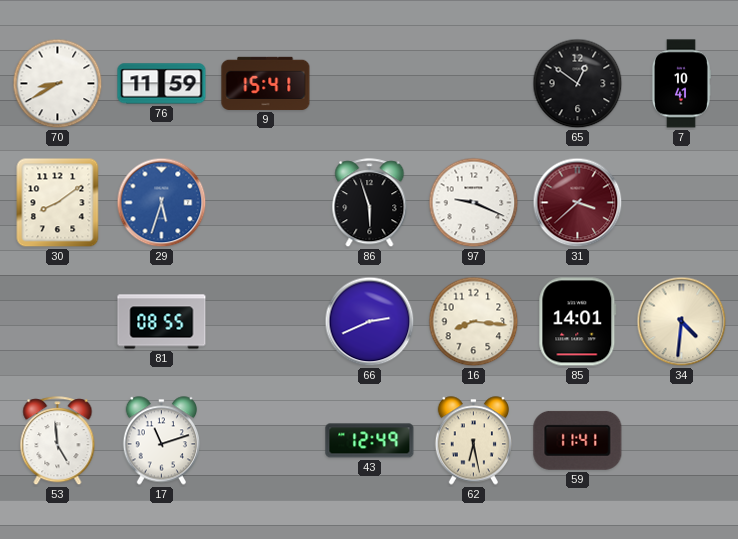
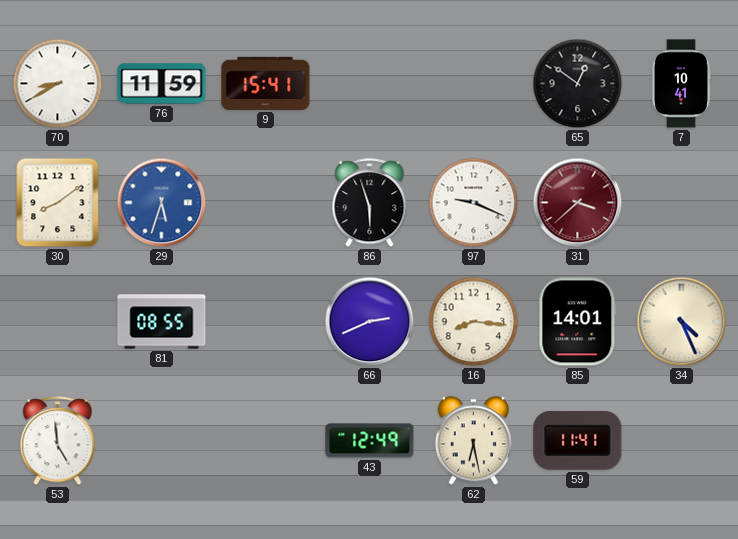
34: 4:31 -> 4:26 (682, 322)
17: 11:12 -> none (161, 441)
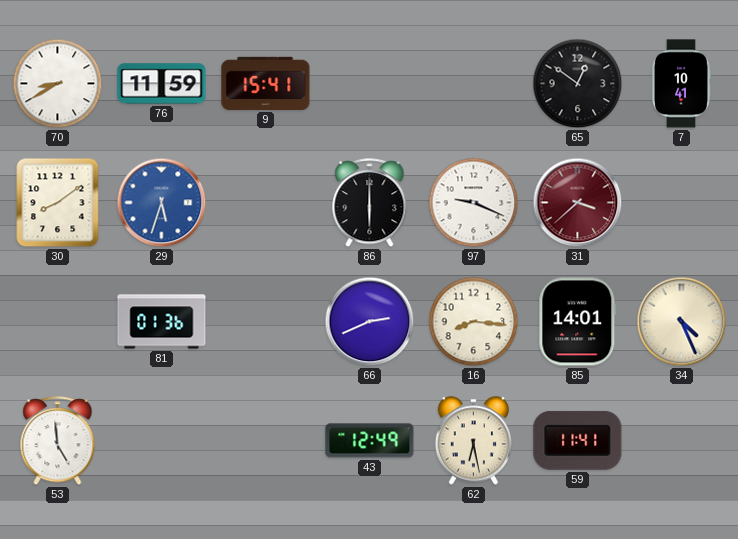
86: 5:57 -> 6:00 (370, 203)
81: 08:55 -> 01:36 (162, 322)
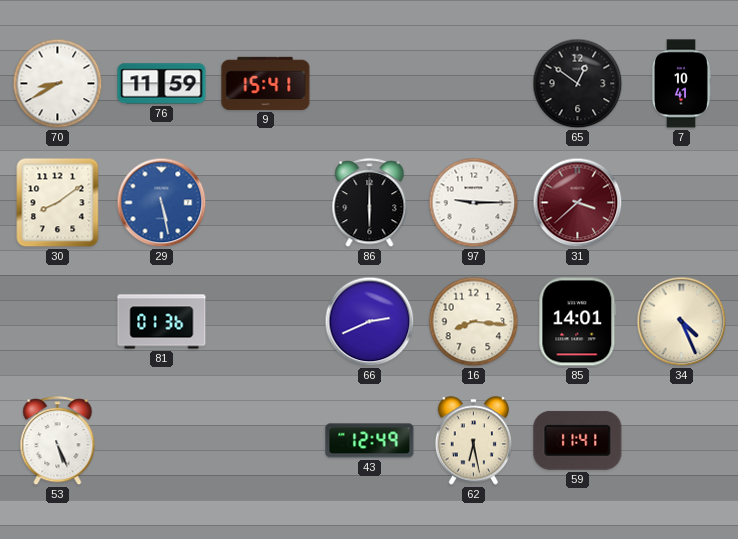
29: 5:33 -> 5:28 (162, 203)
97: 9:19 -> 9:15 (474, 203)
53: 4:59 -> 5:26 (58, 441)
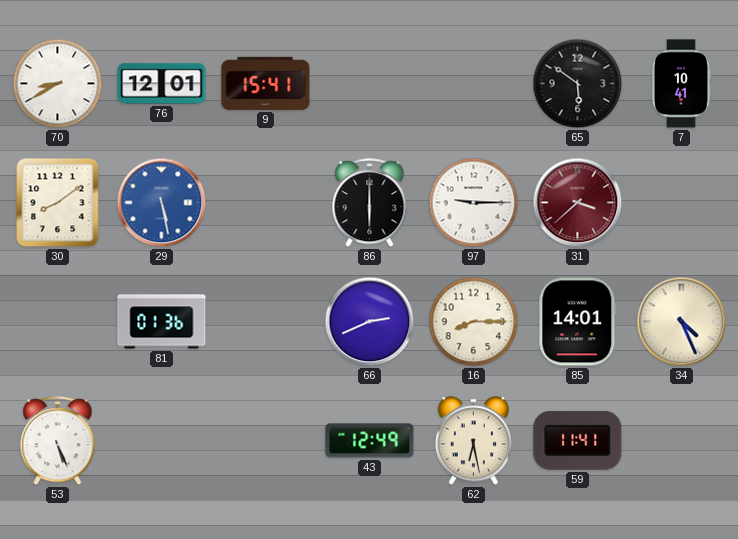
76: 11:59 -> 12:01 (162, 84)
65: 12:51 -> 5:51 (578, 84)
16: 8:16 -> 8:15 (474, 322)
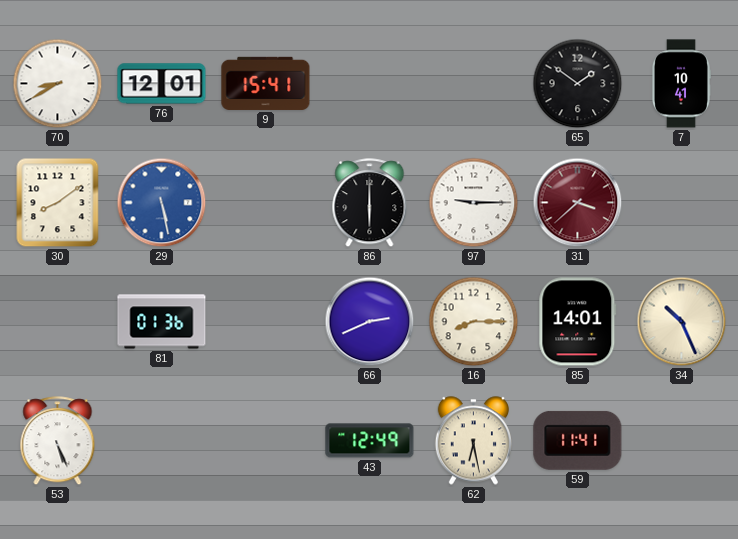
65: 5:51 -> 1:51 (578, 84)
34: 4:26 -> 10:26 (682, 322)
